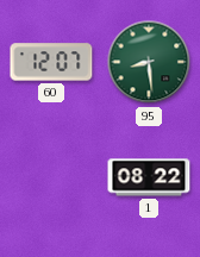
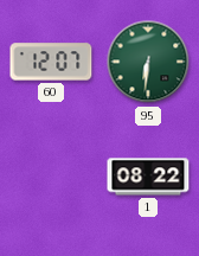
95: 8:29 -> 6:31 (148, 62)
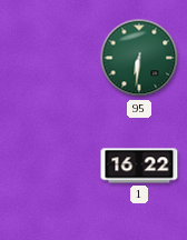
60: 12:07 -> none (51, 62)
1: 08:22 -> 16:22 (139, 166)
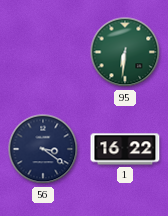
56: none -> 3:21 (43, 149)
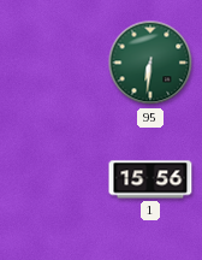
56: 3:21 -> none (43, 149)
1: 16:22 -> 15:56 (150, 179)
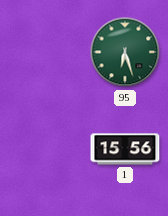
95: 6:31 -> 6:27 (125, 52)
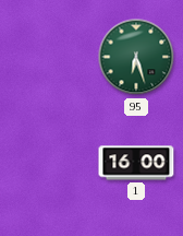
1: 15:56 -> 16:00 (136, 163)
